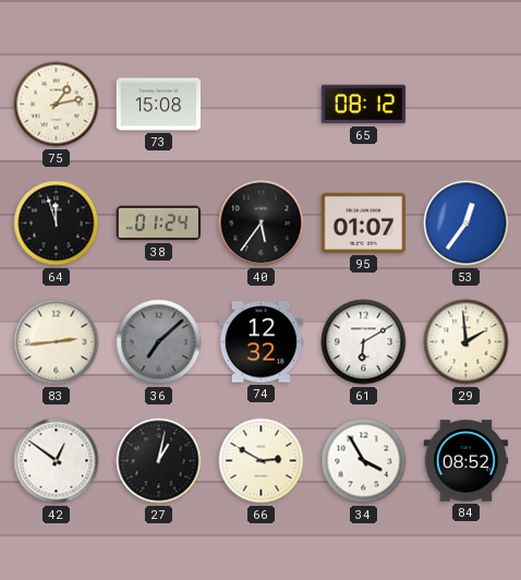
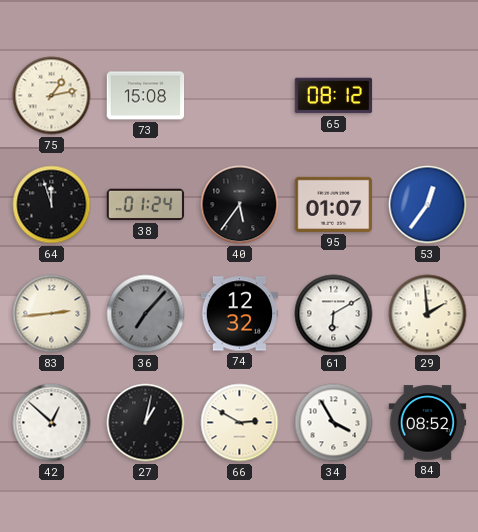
36: 7:08 -> 7:07 (146, 314)
42: 12:51 -> 12:52 (52, 423)
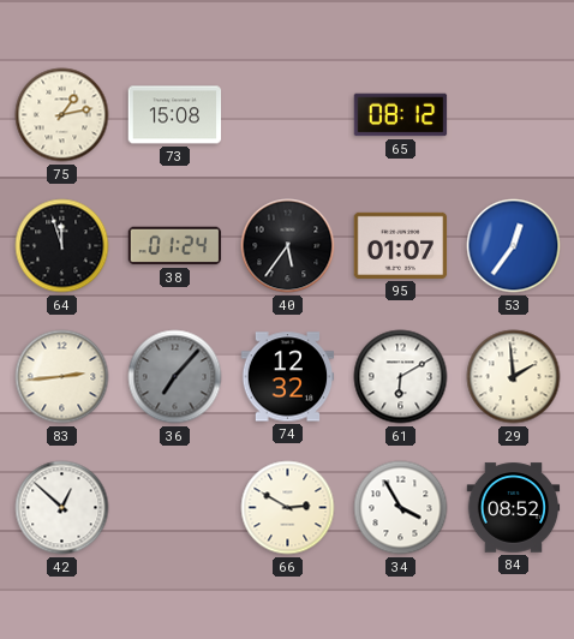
27: 1:02 -> none (146, 423)
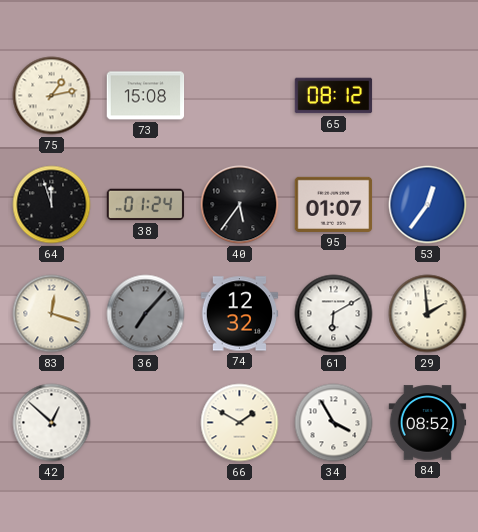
83: 2:44 -> 12:18 (52, 314)
66: 2:50 -> 1:50 (240, 423)
